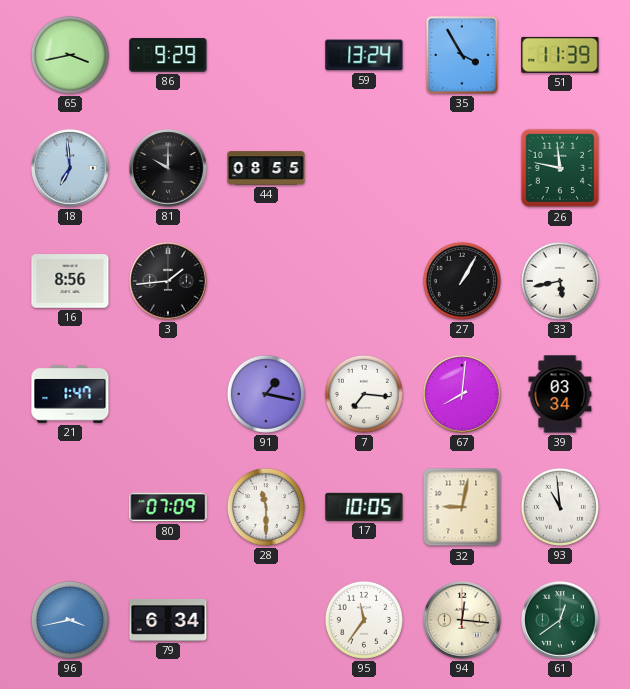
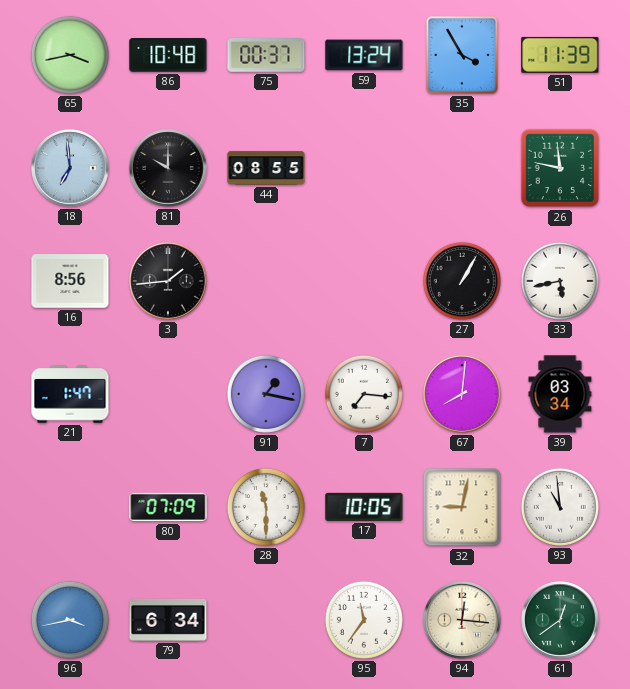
86: 9:29 -> 10:48 (168, 55)
75: none -> 00:37 (266, 56)
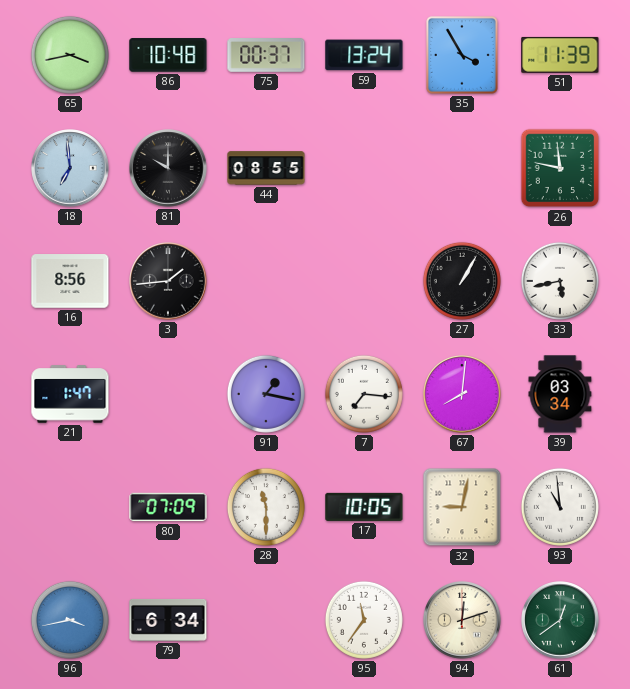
94: 12:16 -> 12:12 (462, 620)
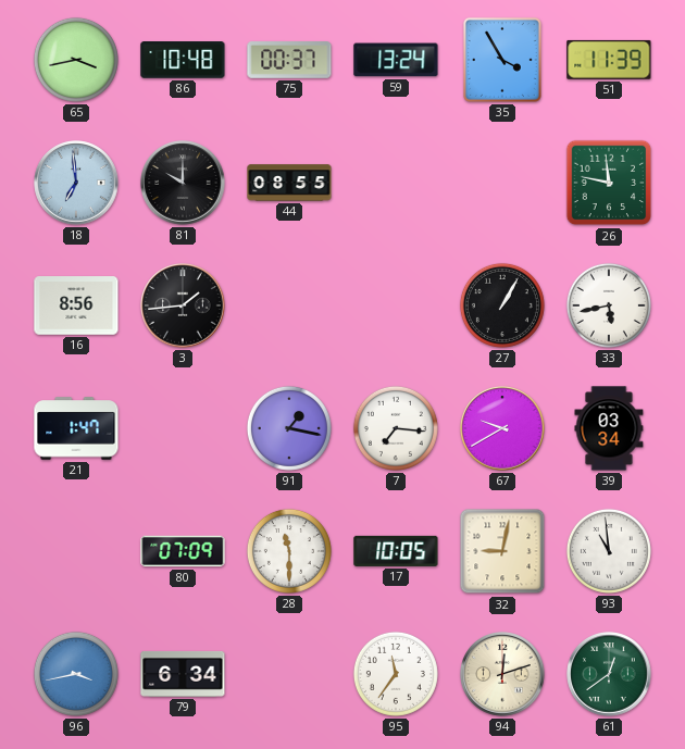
67: 8:01 -> 9:40 (502, 428)
